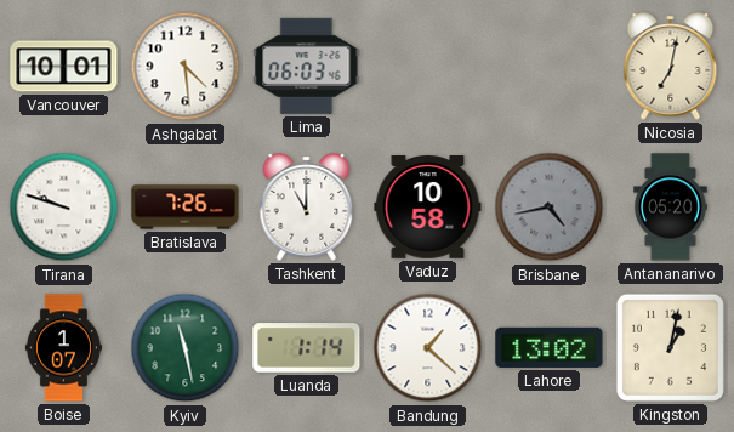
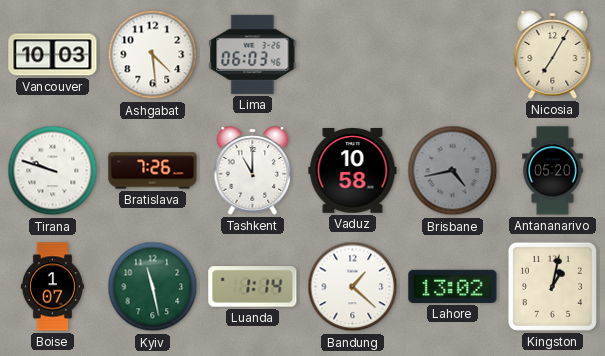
Vancouver: 10:01 -> 10:03 (53, 55)
Nicosia: 7:02 -> 7:05 (553, 55)
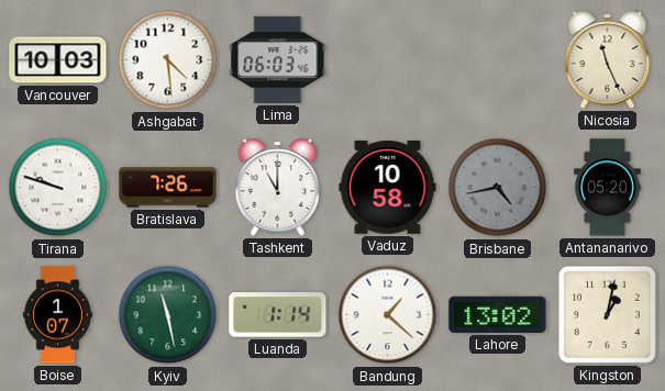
Nicosia: 7:05 -> 11:26 (608, 60)
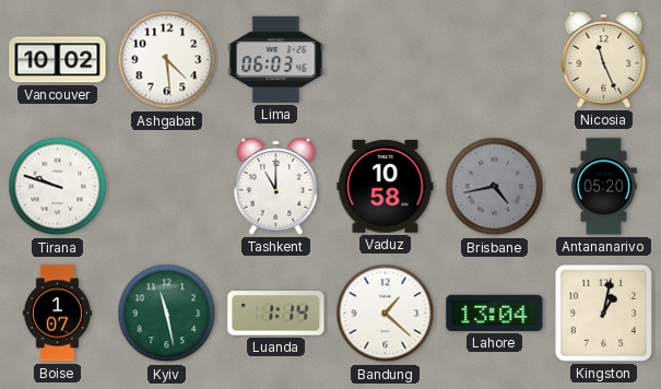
Vancouver: 10:03 -> 10:02 (58, 60)
Bratislava: 7:26 -> none (168, 188)
Lahore: 13:02 -> 13:04 (495, 313)
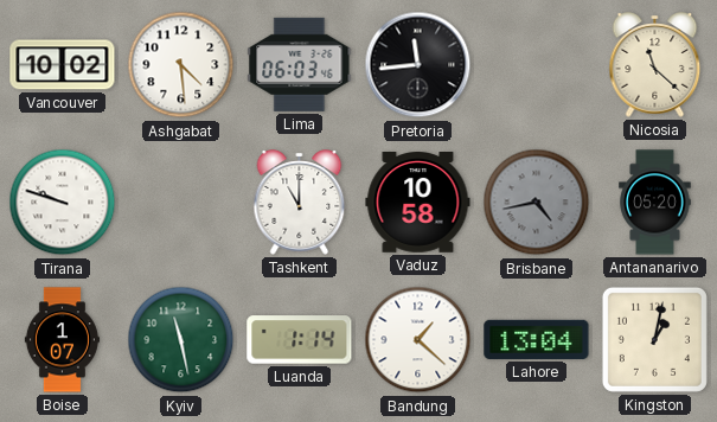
Pretoria: none -> 11:44 (418, 65)
Nicosia: 11:26 -> 11:22 (655, 65)
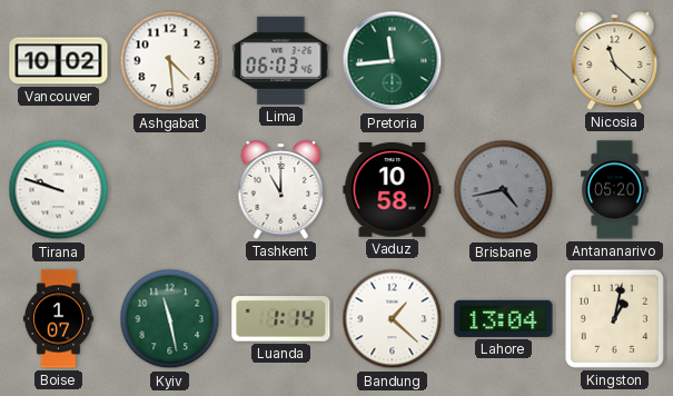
Pretoria dial: black -> green (393, 61)
